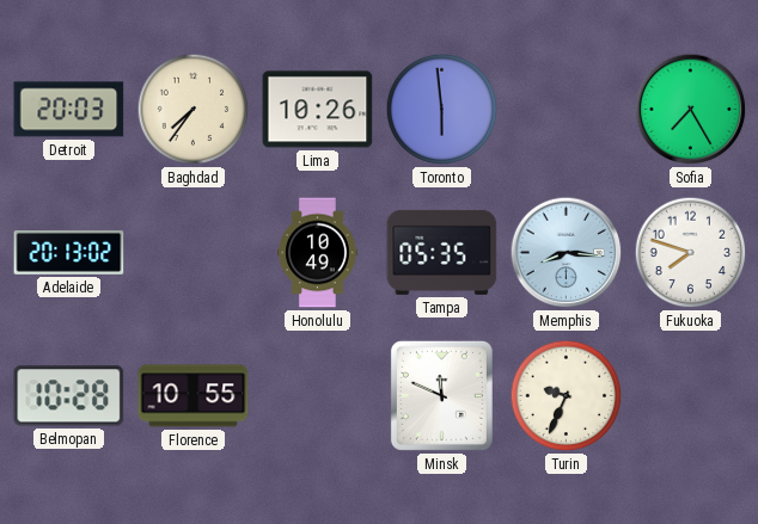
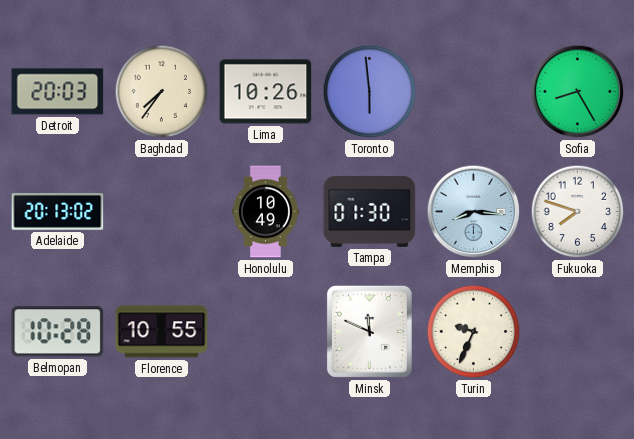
Sofia: 7:25 -> 8:25 (578, 92)
Tampa: 05:35 -> 01:30 (370, 211)
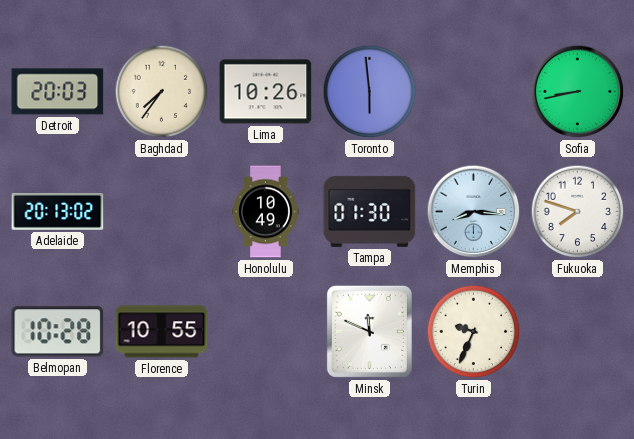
Sofia: 8:25 -> 8:43 (578, 92)
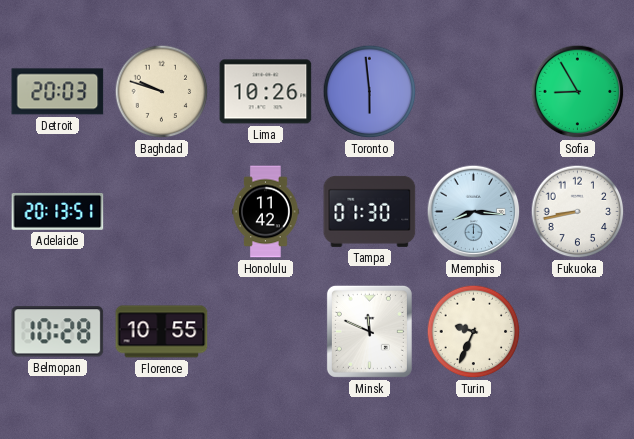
Baghdad: 7:36 -> 9:48 (162, 92)
Sofia: 8:43 -> 8:55 (578, 92)
Adelaide: 20:13:02 -> 20:13:51 (58, 211)
Honolulu: 10:49 -> 11:42 (266, 212)
Fukuoka: 7:48 -> 8:43 (578, 212)
